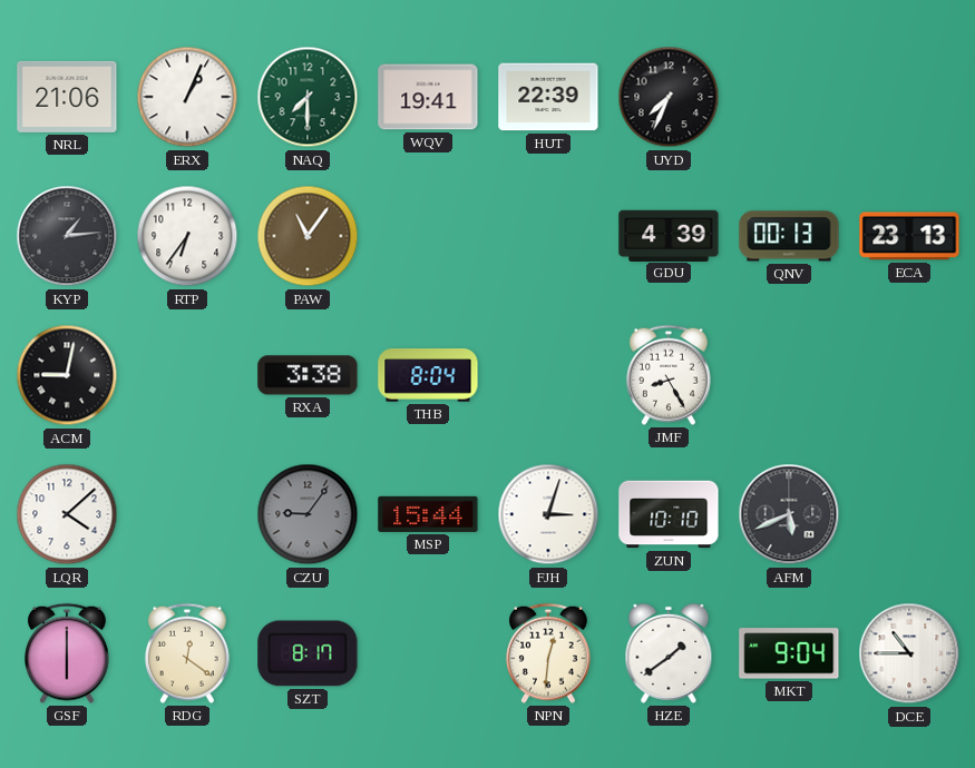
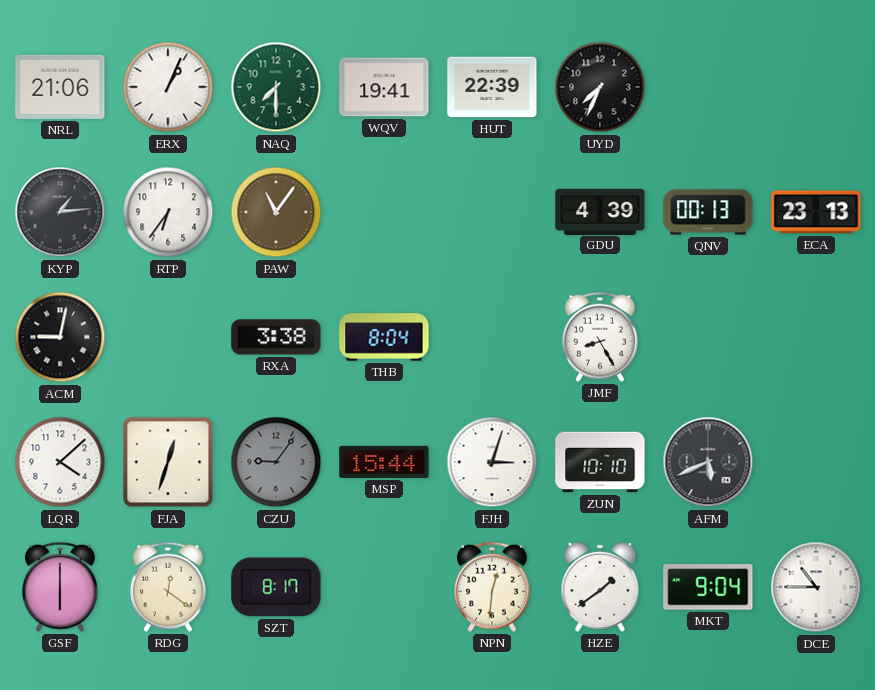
FJA: none -> 12:33 (168, 462)
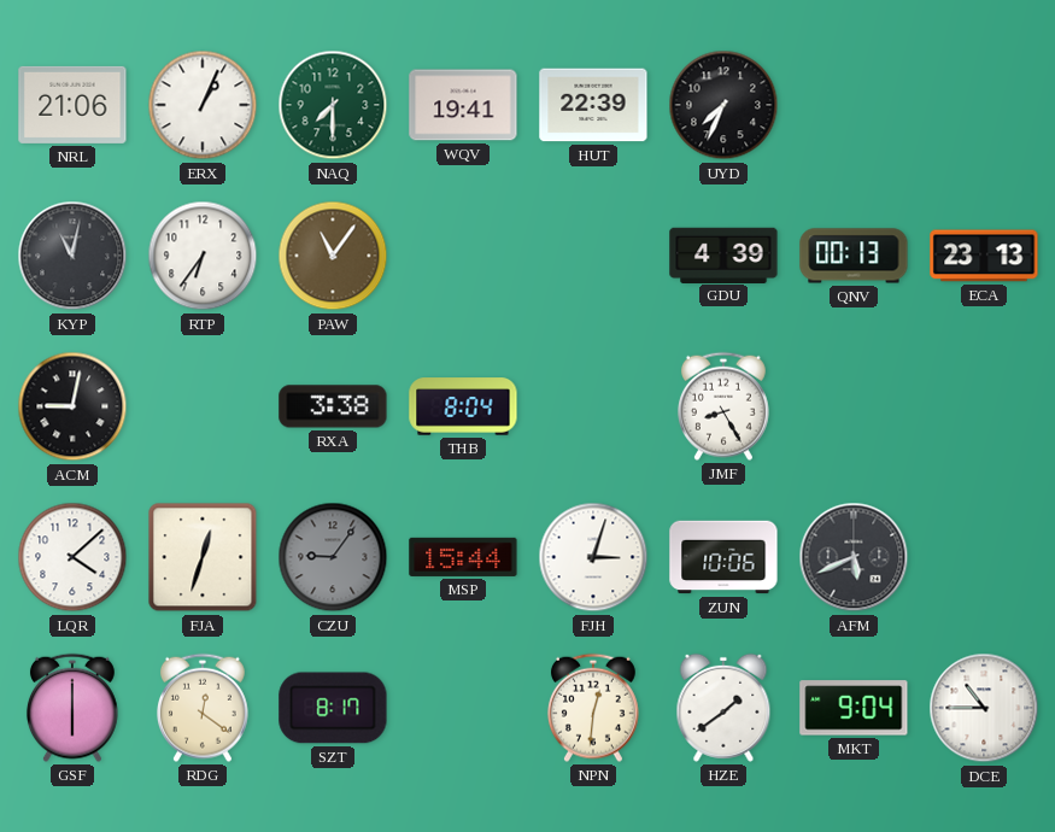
KYP: 1:14 -> 11:02 (72, 256)
ZUN: 10:10 -> 10:06 (723, 557)
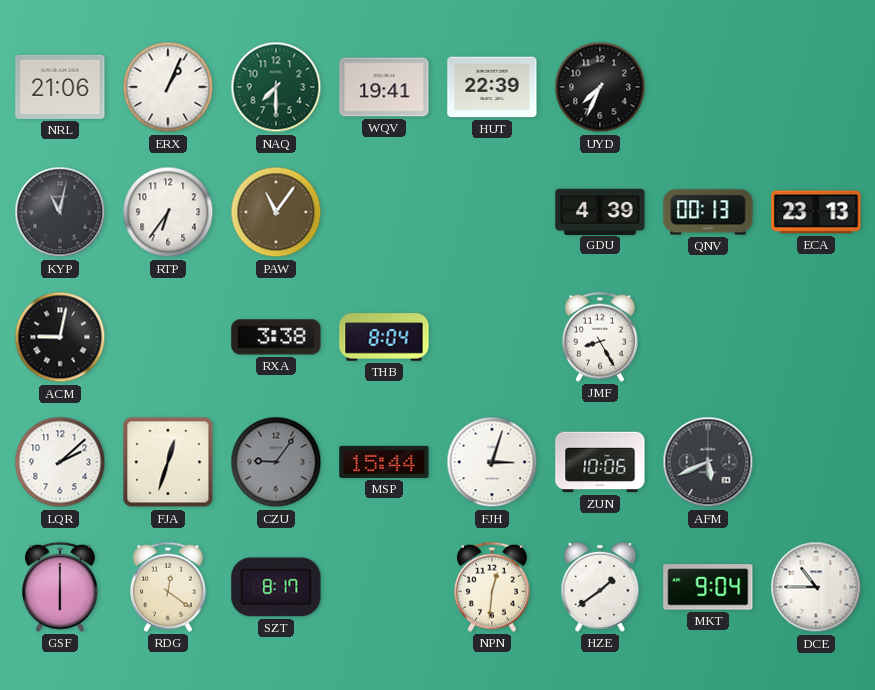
LQR: 4:08 -> 2:08 (60, 462)
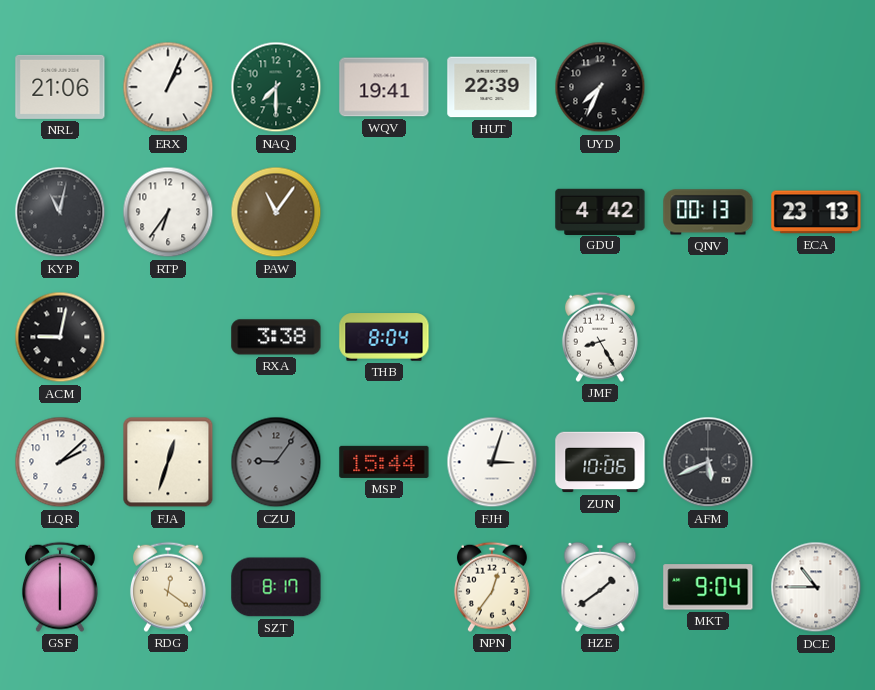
GDU: 4:39 -> 4:42 (600, 211)
NPN: 12:31 -> 12:36 (492, 587)
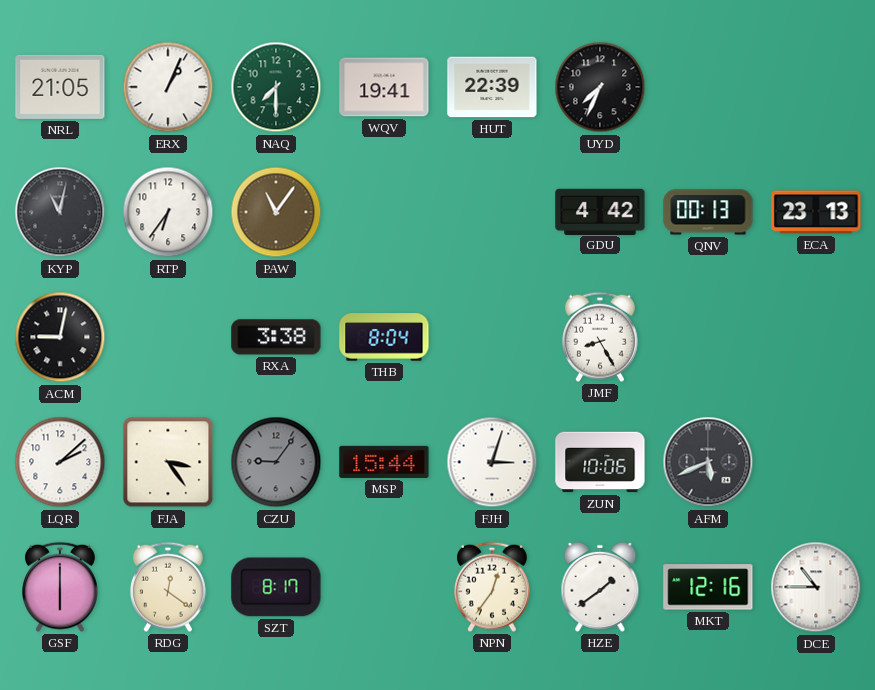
NRL: 21:06 -> 21:05 (60, 87)
FJA: 12:33 -> 3:24 (168, 462)
MKT: 9:04 -> 12:16 (708, 587)
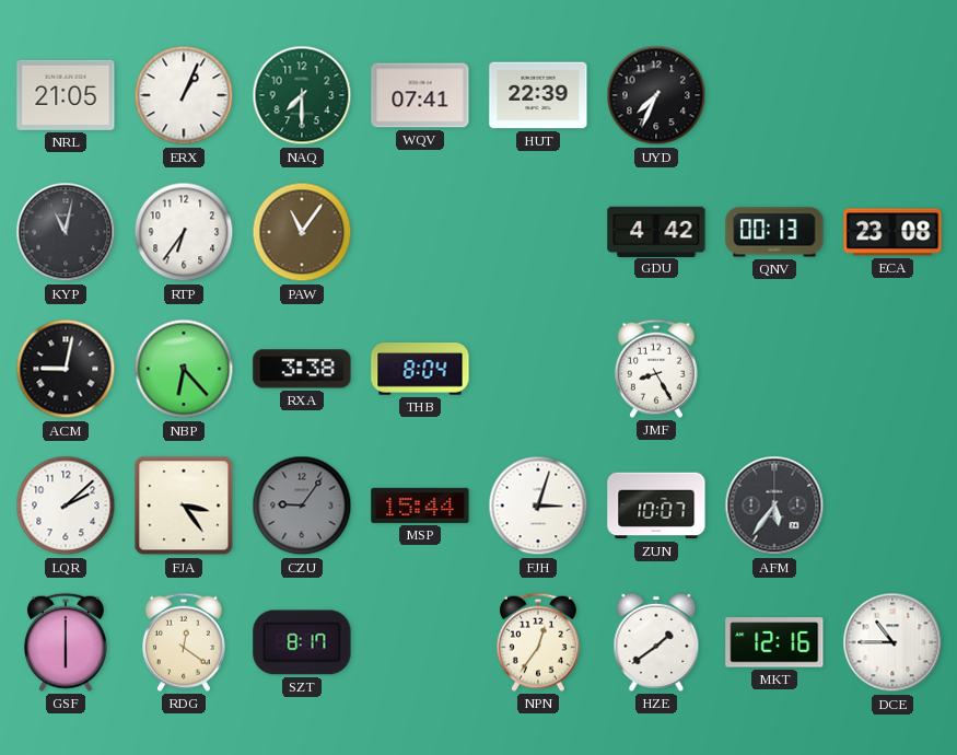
WQV: 19:41 -> 07:41 (420, 95)
ECA: 23:13 -> 23:08 (892, 232)
NBP: none -> 6:23 (184, 369)
ZUN: 10:06 -> 10:07 (656, 506)
AFM: 5:41 -> 5:36 (774, 506)
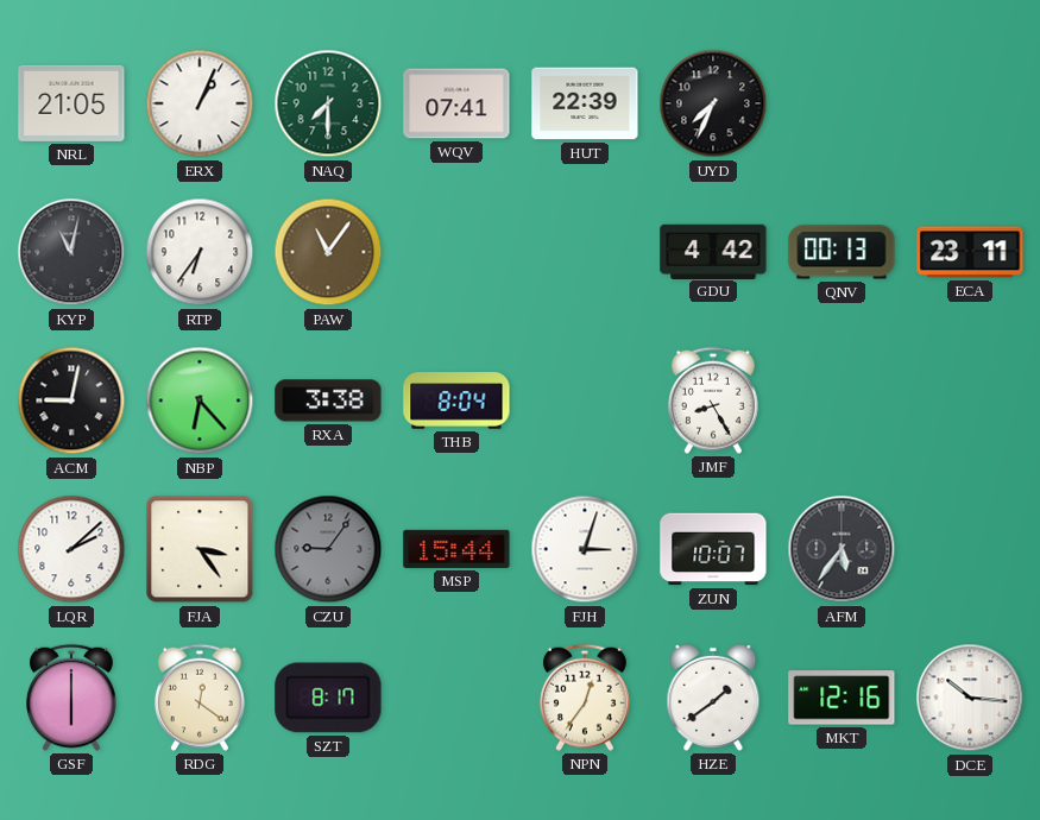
ECA: 23:08 -> 23:11 (970, 252)
DCE: 10:45 -> 10:16 (970, 698)
